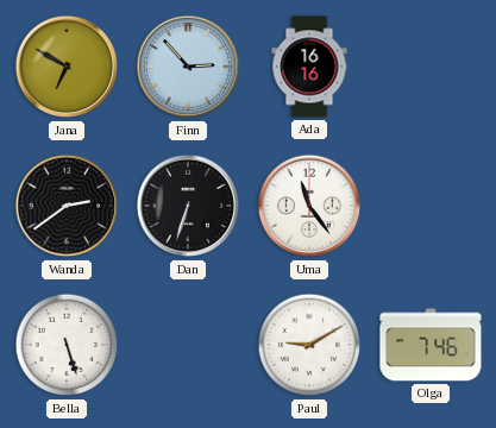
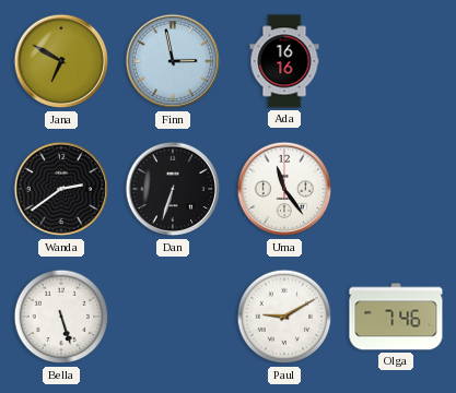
Finn: 2:53 -> 2:58 (173, 61)
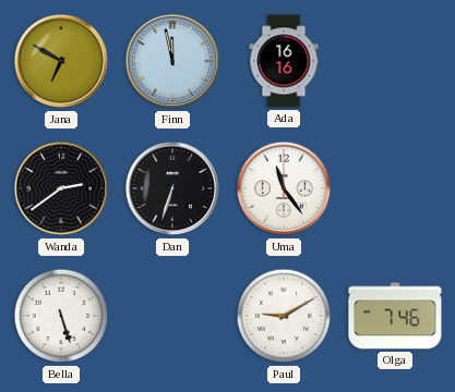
Finn: 2:58 -> 11:58 (172, 61)
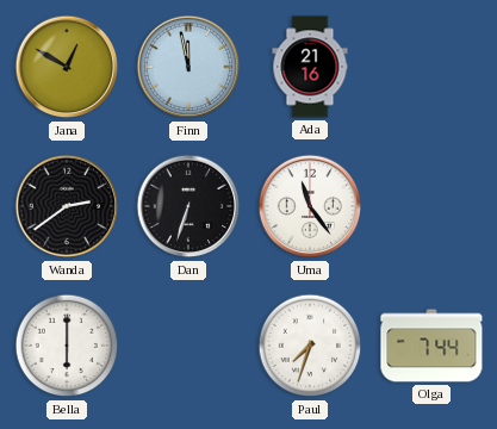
Jana: 6:50 -> 12:50 (67, 67)
Ada: 16:16 -> 21:16 (310, 67)
Bella: 5:27 -> 6:00 (67, 346)
Paul: 9:10 -> 7:33 (310, 346)
Olga: 7:46 -> 7:44 (431, 346)
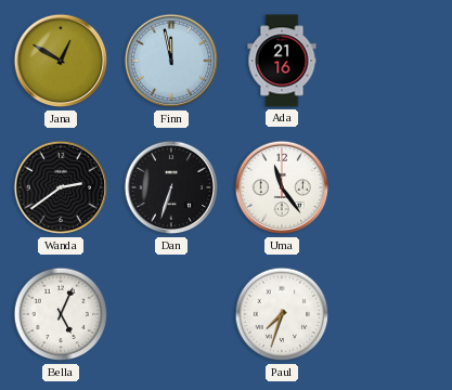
Bella: 6:00 -> 5:04 (61, 314)
Olga: 7:44 -> none (431, 346)
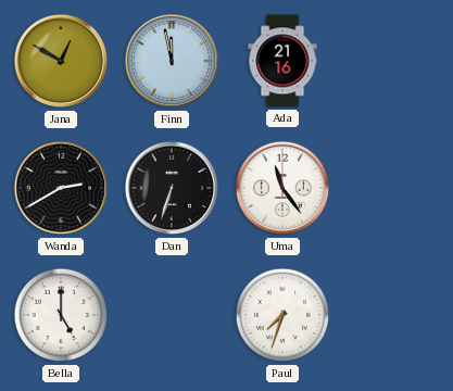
Wanda: 2:39 -> 2:40 (61, 188)
Bella: 5:04 -> 5:00 (61, 315)
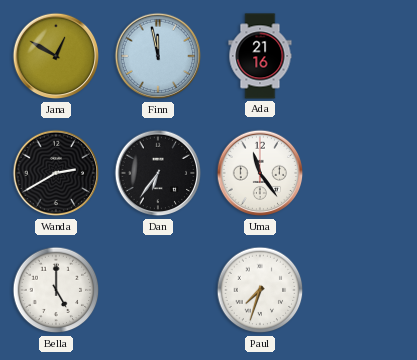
Dan: 6:33 -> 6:36 (158, 173)
